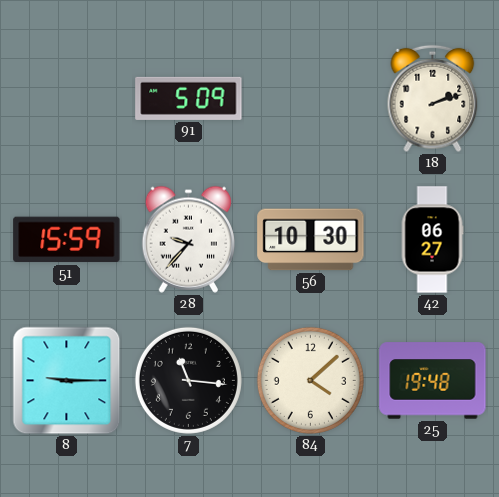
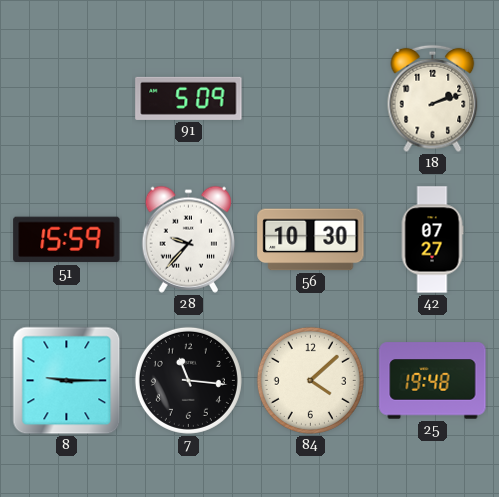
42: 06:27 -> 07:27 (432, 240)
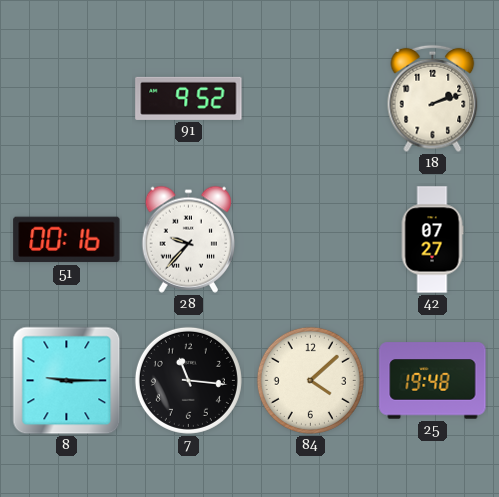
91: 5:09 -> 9:52 (189, 98)
51: 15:59 -> 00:16 (67, 240)
56: 10:30 -> none (311, 240)
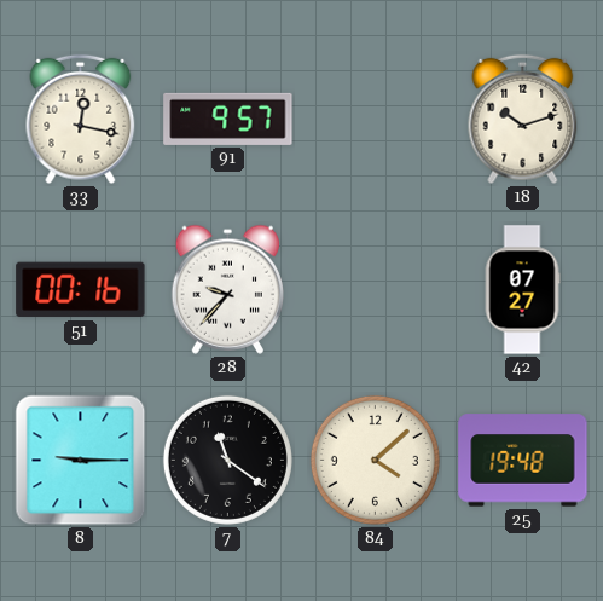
33: none -> 12:17 (81, 120)
91: 9:52 -> 9:57 (228, 119)
18: 2:12 -> 10:12 (523, 120)
7: 11:16 -> 11:21 (227, 460)
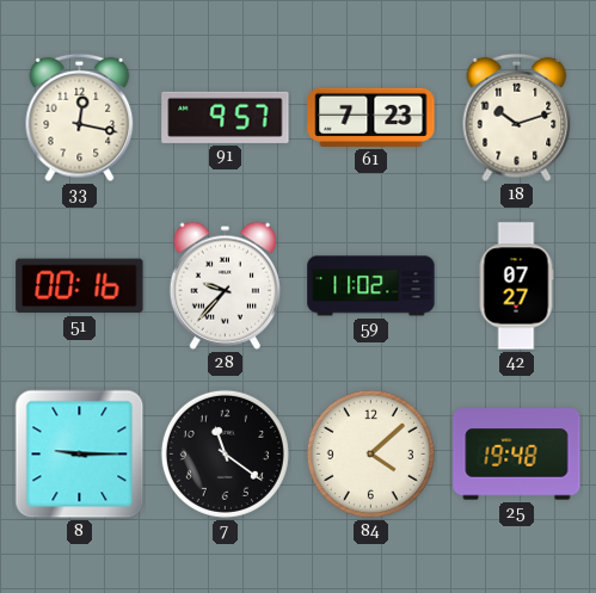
61: none -> 7:23 (371, 117)
59: none -> 11:02 (371, 286)
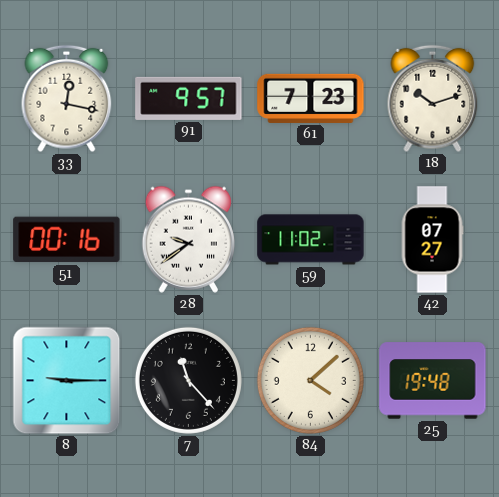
28: 9:37 -> 9:39 (188, 239)
7: 11:21 -> 11:23 (188, 380)
